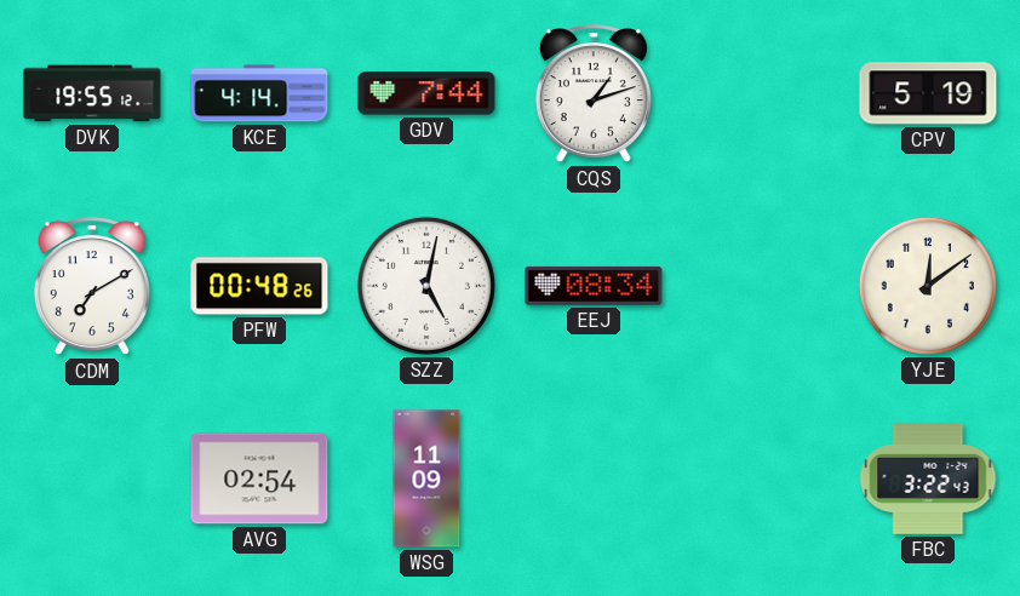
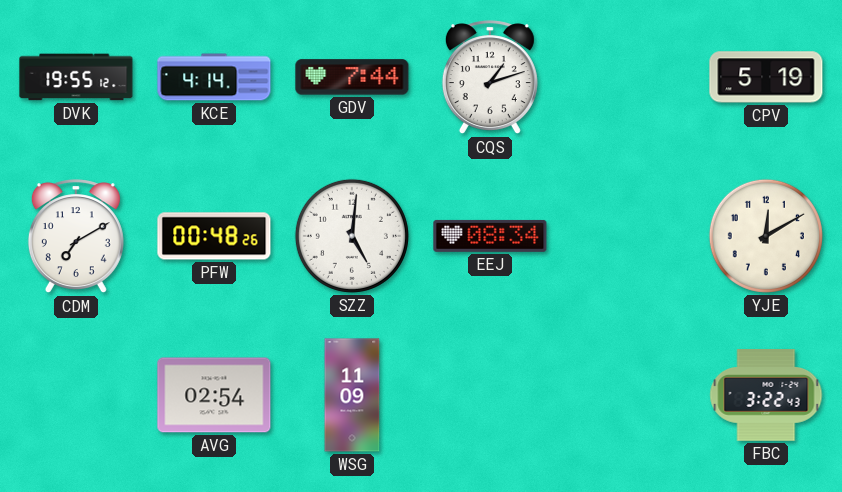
SZZ: 5:02 -> 5:01 (352, 236)
YJE: 12:09 -> 12:10 (766, 236)
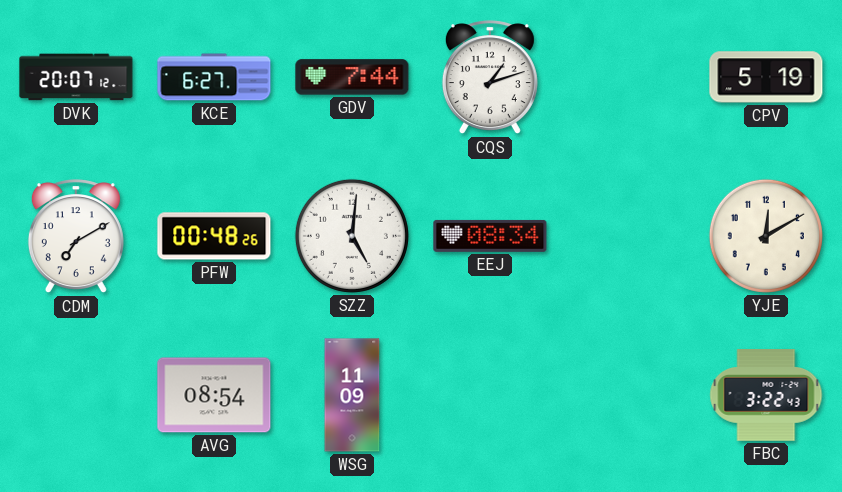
DVK: 19:55 -> 20:07 (76, 77)
KCE: 4:14 -> 6:27 (214, 77)
AVG: 02:54 -> 08:54 (214, 395)
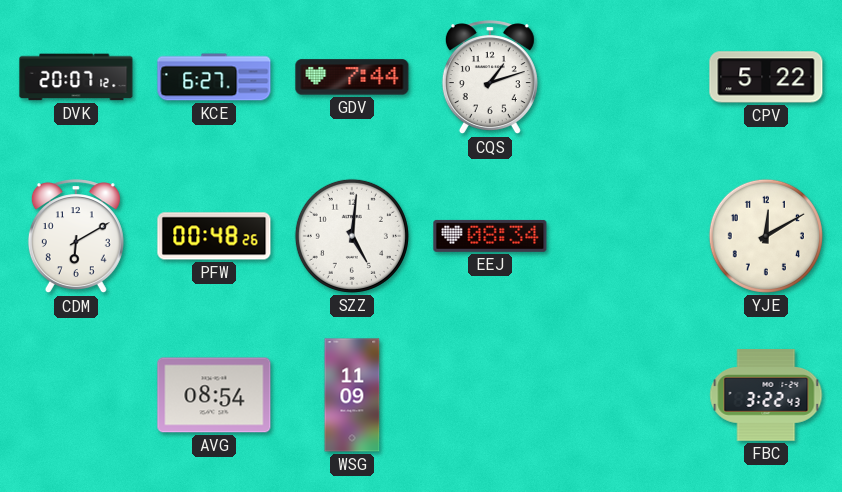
CPV: 5:19 -> 5:22 (766, 77)
CDM: 7:10 -> 6:10 (76, 237)
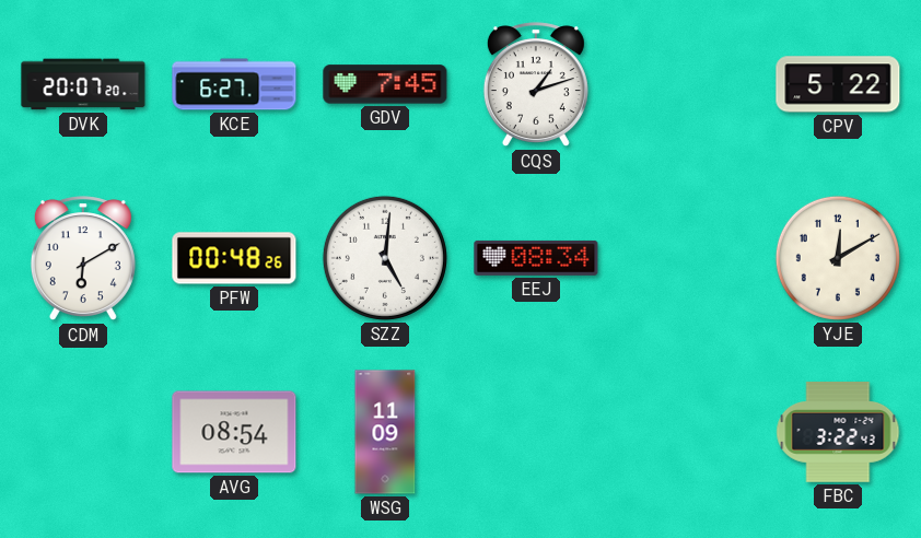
DVK: 20:07:12 -> 20:07:20 (83, 84)
GDV: 7:44 -> 7:45 (385, 84)
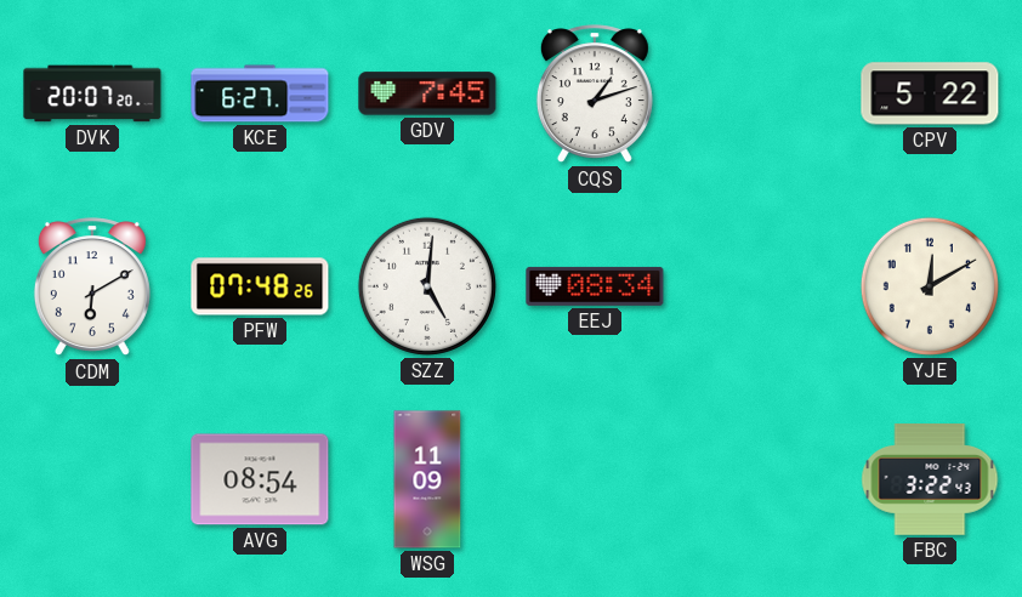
PFW: 00:48 -> 07:48 (260, 286)
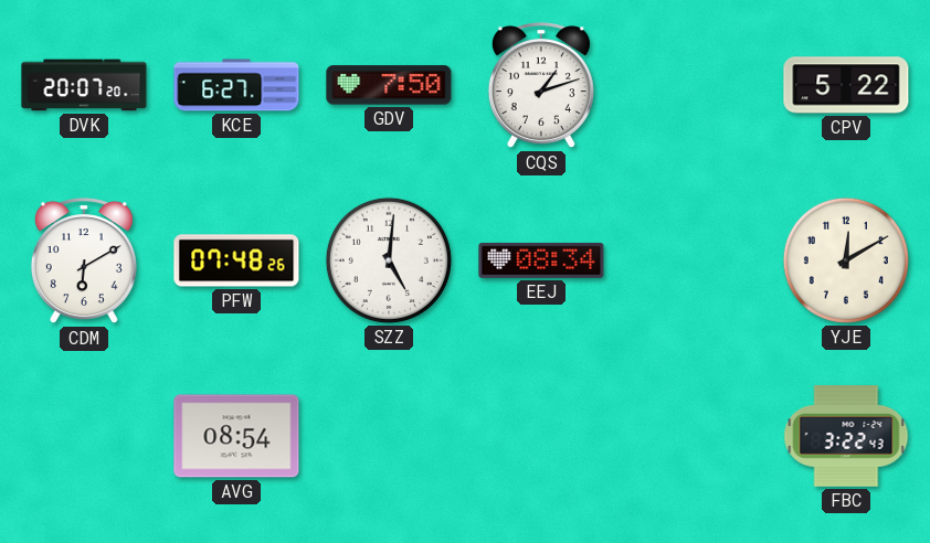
GDV: 7:45 -> 7:50 (389, 85)
WSG: 11:09 -> none (427, 479)
